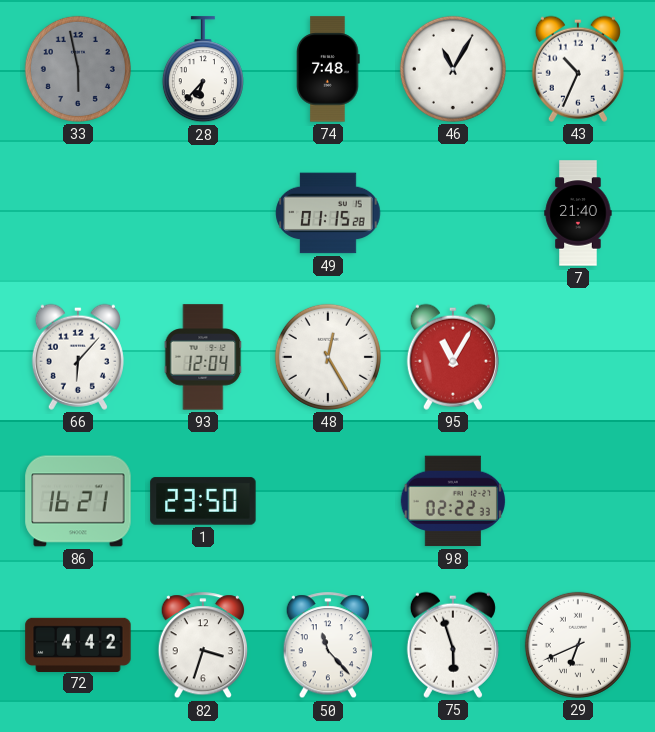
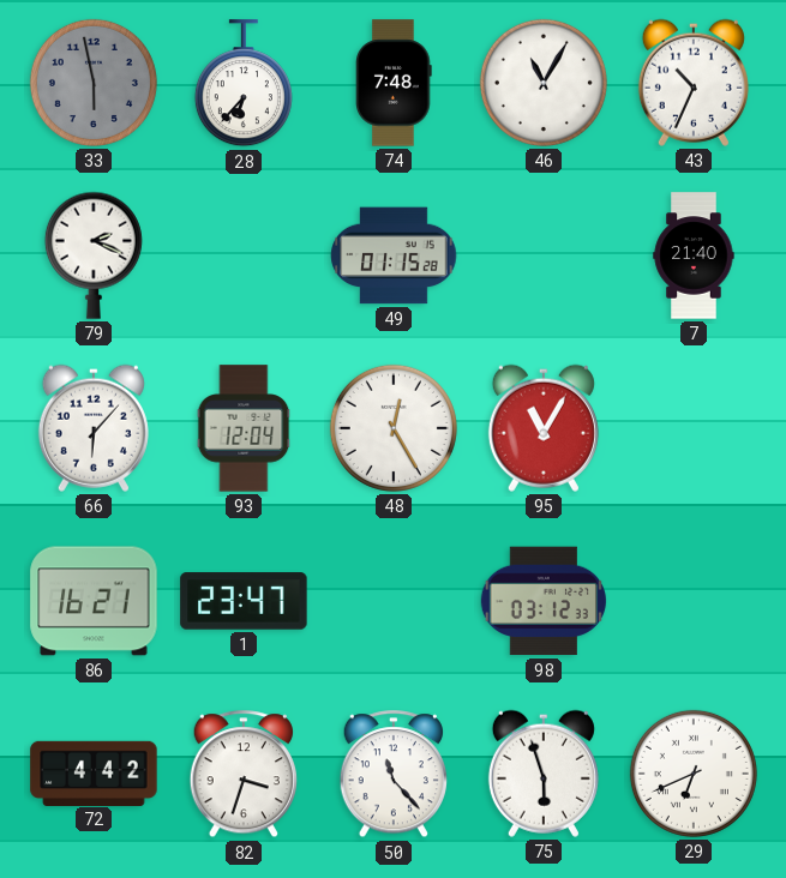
79: none -> 2:19 (94, 255)
1: 23:50 -> 23:47 (244, 601)
98: 02:22 -> 03:12 (542, 601)
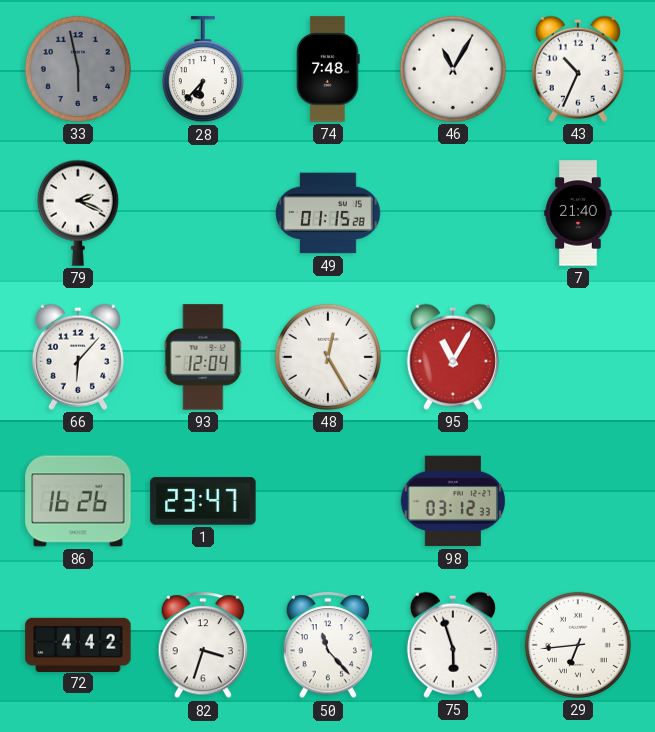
86: 16:21 -> 16:26 (78, 501)
29: 6:41 -> 6:44 (578, 645)
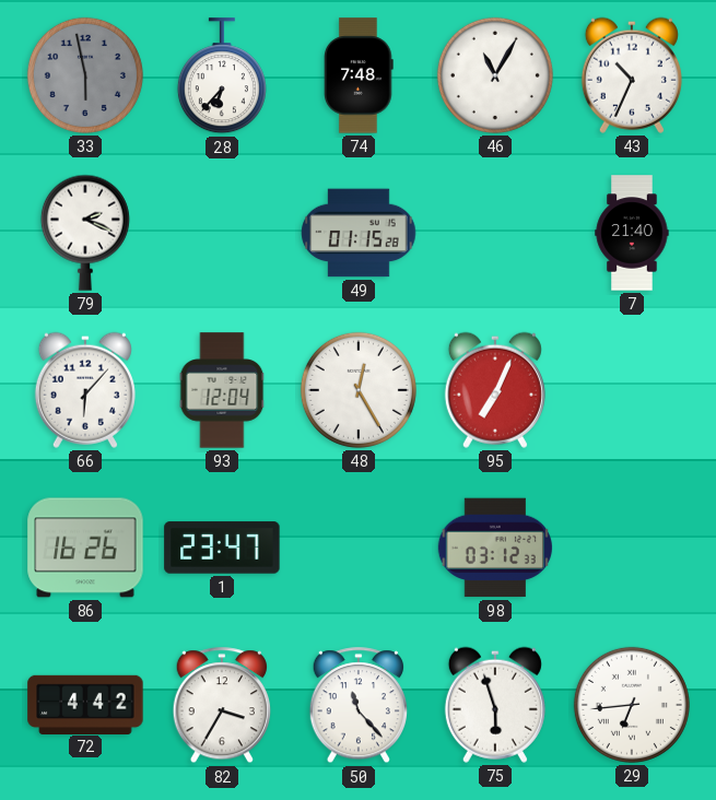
95: 11:05 -> 7:04 (495, 390)
82: 3:33 -> 3:35 (221, 706)
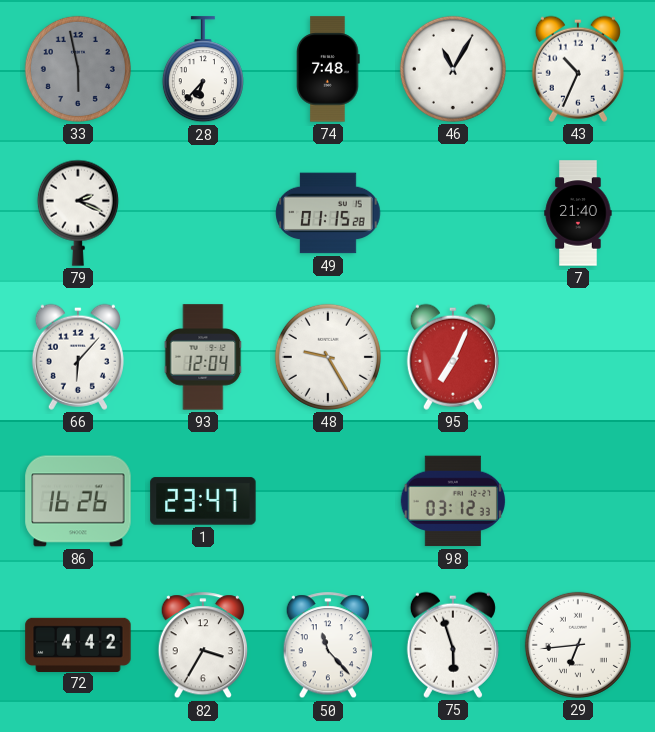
48: 12:25 -> 9:25 (328, 357)
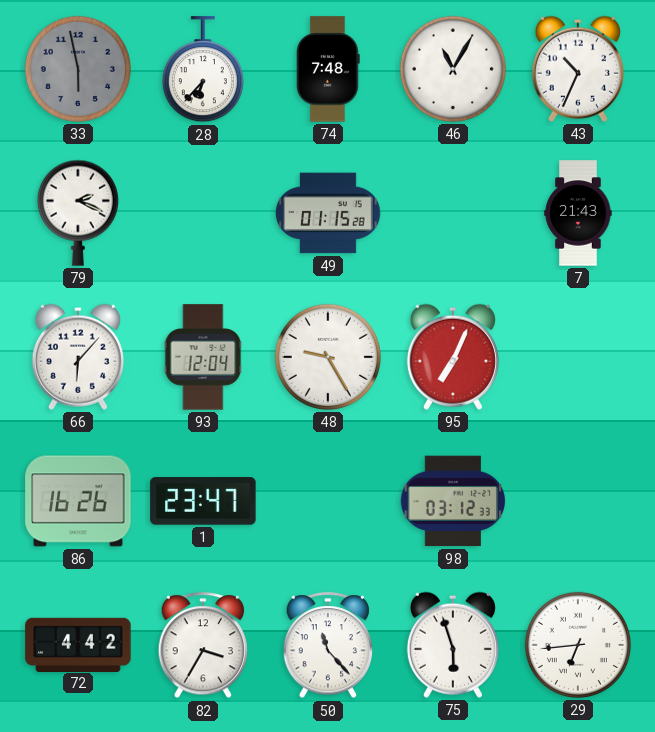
7: 21:40 -> 21:43 (578, 213)
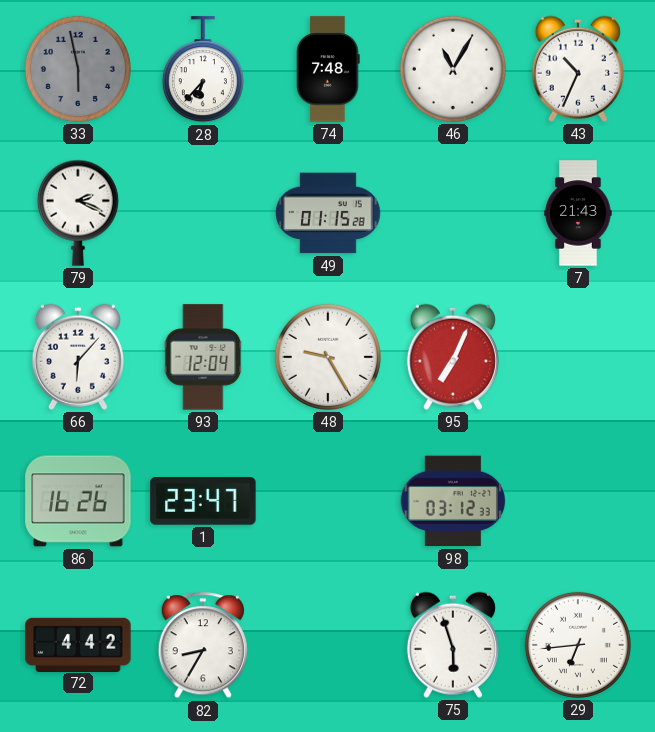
82: 3:35 -> 8:35 (202, 646)
50: 11:23 -> none (327, 646)
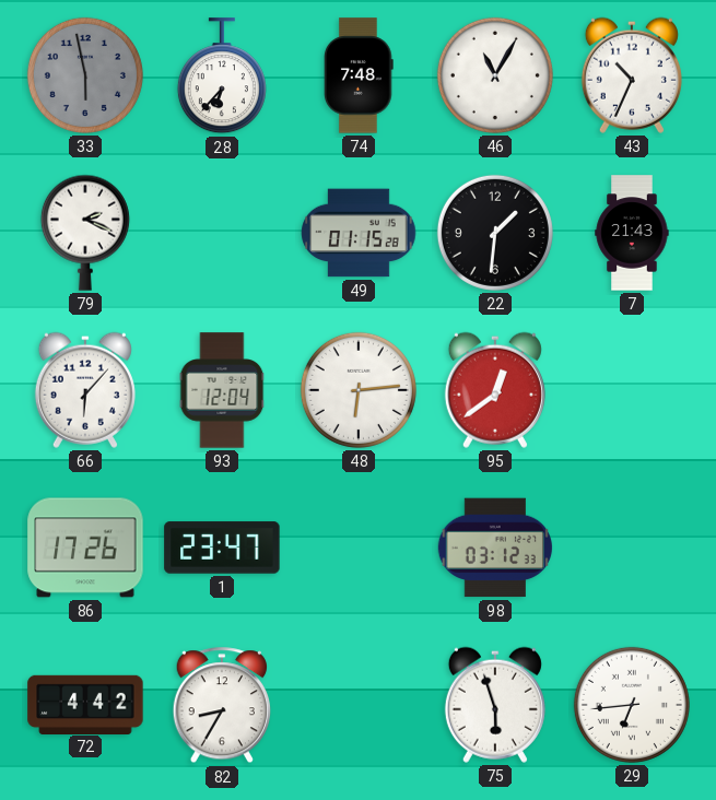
22: none -> 1:31 (495, 233)
48: 9:25 -> 6:14 (359, 390)
95: 7:04 -> 12:39 (495, 390)
86: 16:26 -> 17:26 (85, 548)
